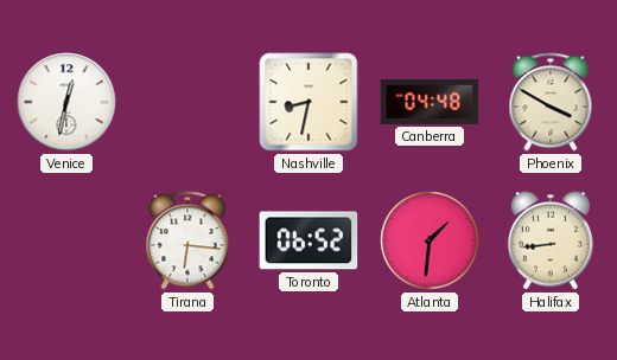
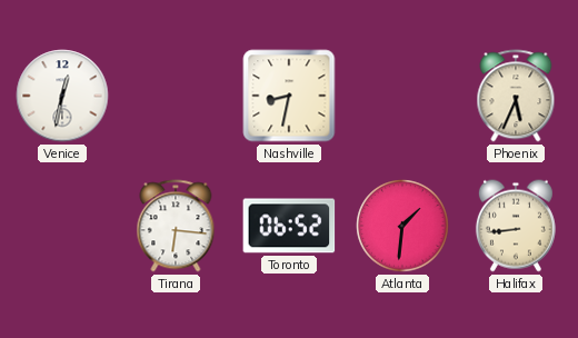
Canberra: 04:48 -> none (430, 102)
Phoenix: 3:50 -> 5:34 (516, 96)
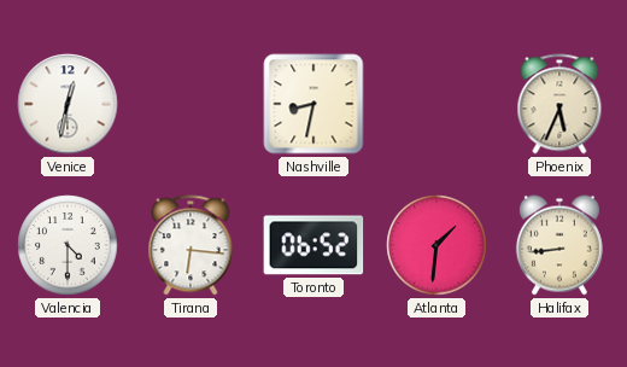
Valencia: none -> 4:30 (68, 245)
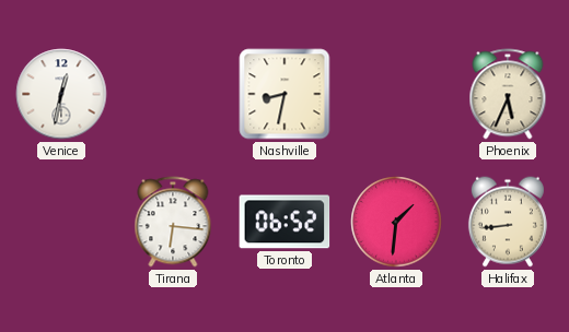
Valencia: 4:30 -> none (68, 245)
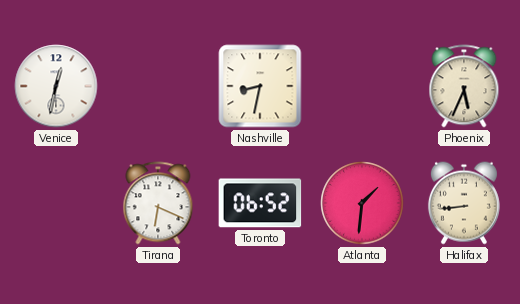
Tirana: 6:16 -> 6:19 (158, 203)
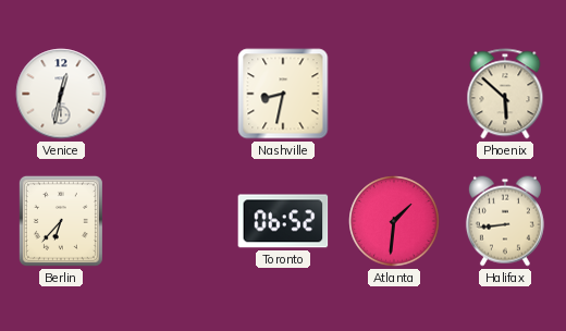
Phoenix: 5:34 -> 5:52 (505, 94)
Berlin: none -> 6:37 (61, 221)
Tirana: 6:19 -> none (158, 203)
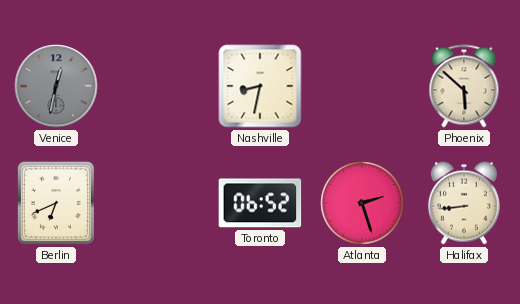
Venice dial: white -> grey (56, 86)
Berlin: 6:37 -> 6:41 (56, 203)
Atlanta: 1:31 -> 2:27 (362, 203)
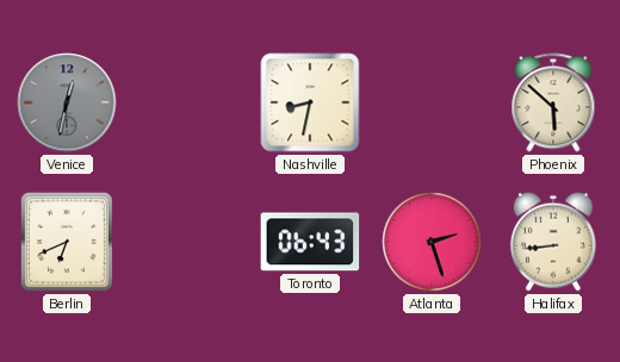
Toronto: 06:52 -> 06:43 (310, 242)
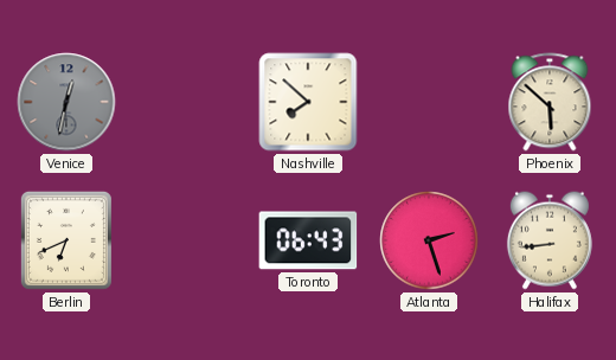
Nashville: 8:32 -> 7:52 (308, 102)
